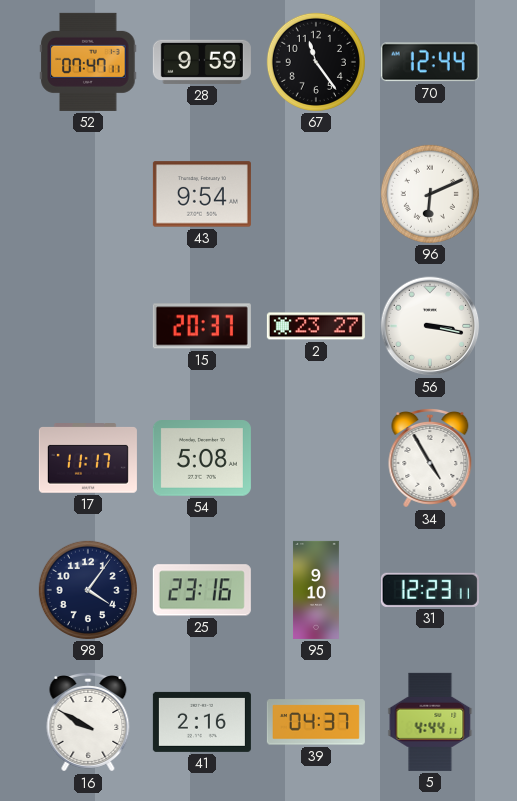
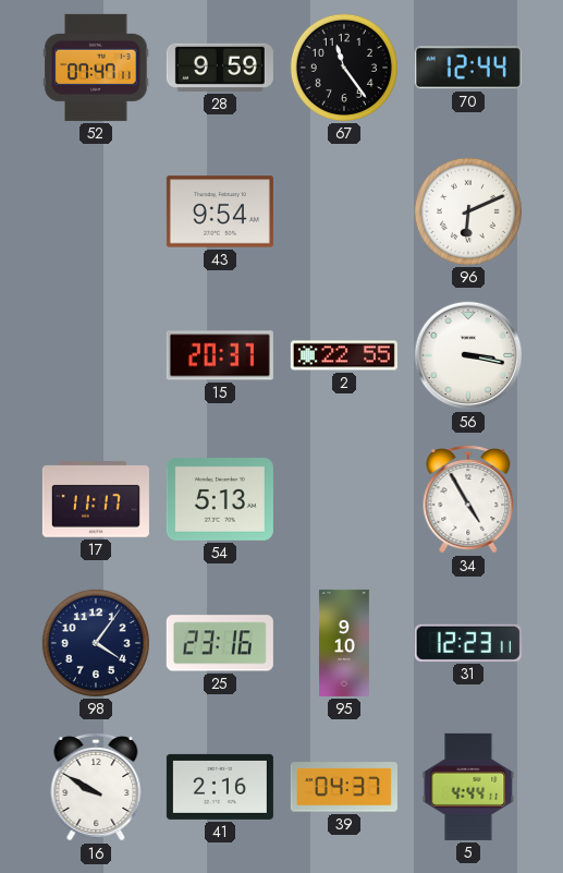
2: 23:27 -> 22:55 (344, 355)
54: 5:08 -> 5:13 (220, 500)
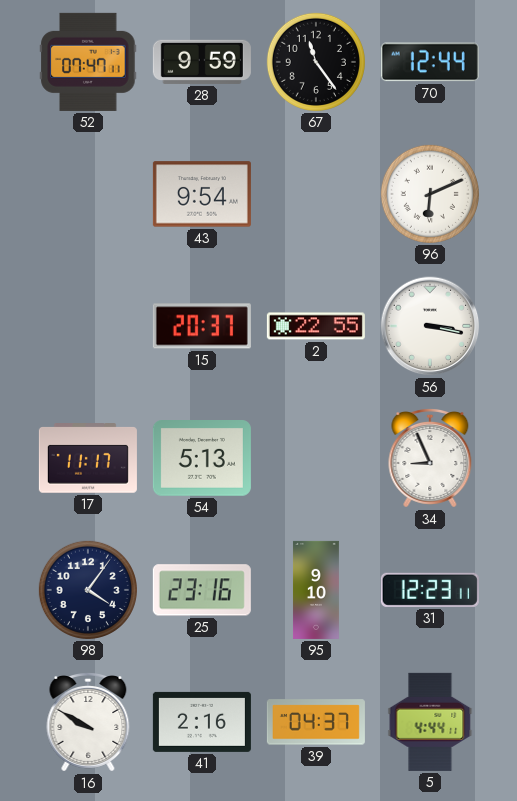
34: 4:55 -> 8:56 (430, 459)
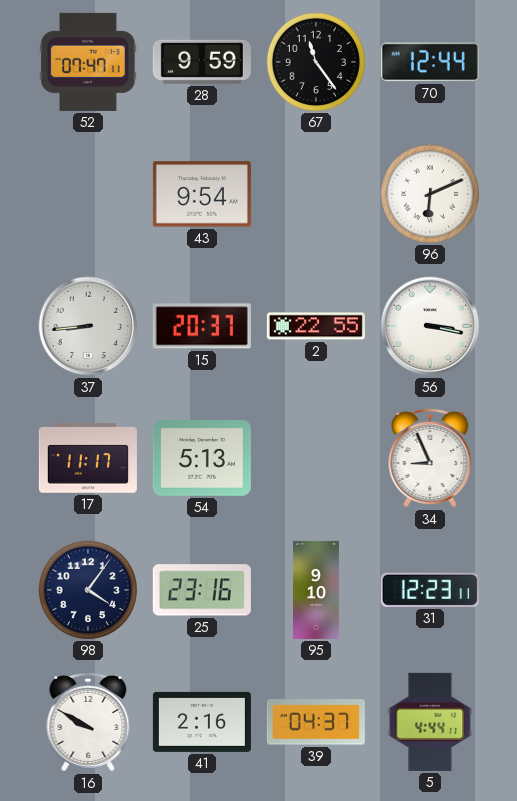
37: none -> 8:44 (88, 326)
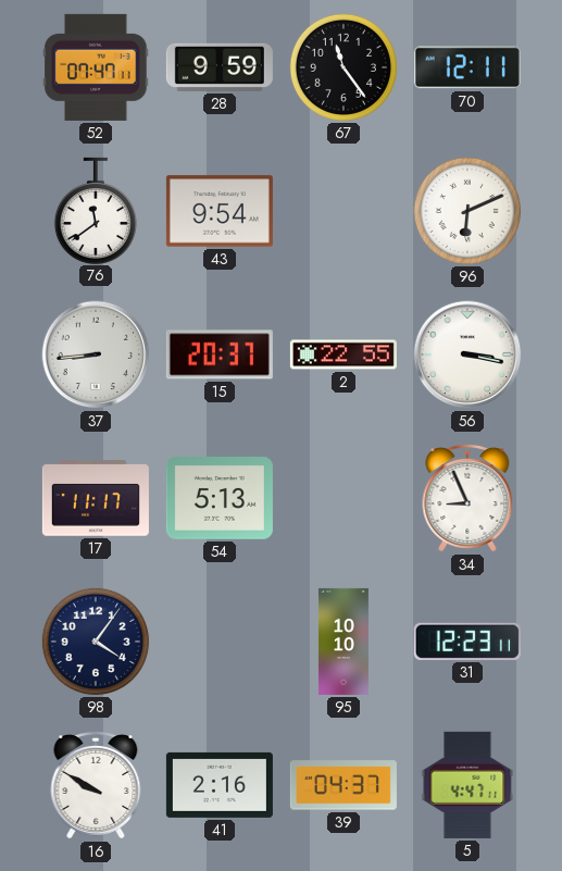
70: 12:44 -> 12:11 (467, 67)
76: none -> 11:39 (96, 210)
25: 23:16 -> none (202, 590)
95: 9:10 -> 10:10 (344, 642)
5: 4:44 -> 4:47 (467, 785)
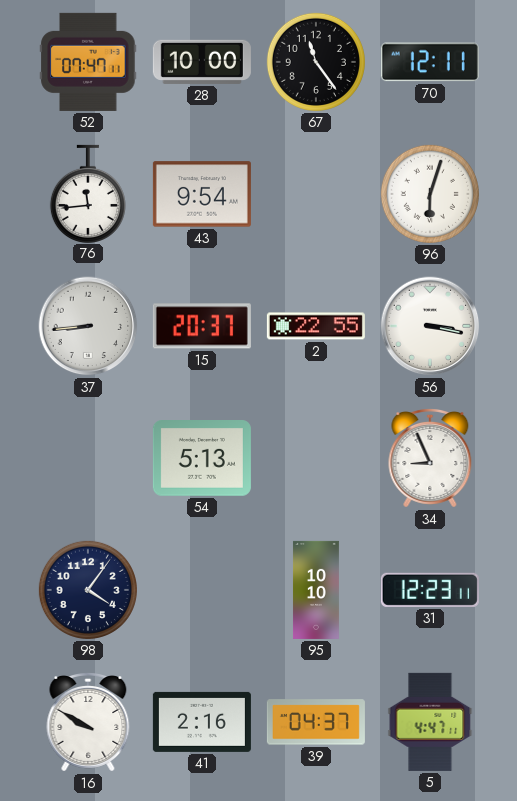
28: 9:59 -> 10:00 (202, 62)
76: 11:39 -> 11:44 (88, 193)
96: 6:11 -> 6:03 (430, 194)
17: 11:17 -> none (96, 498)
